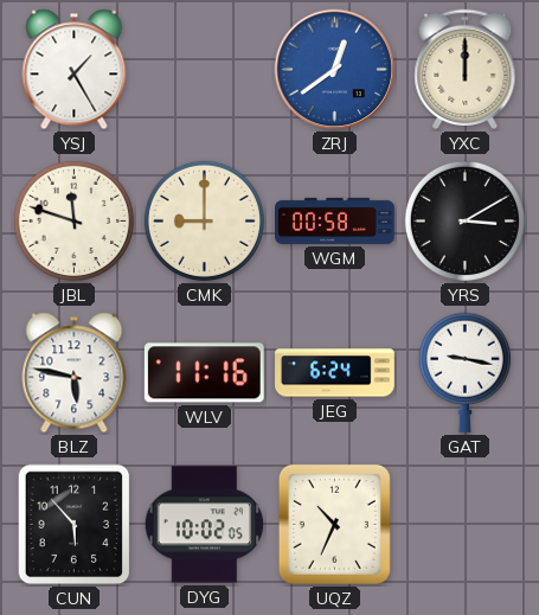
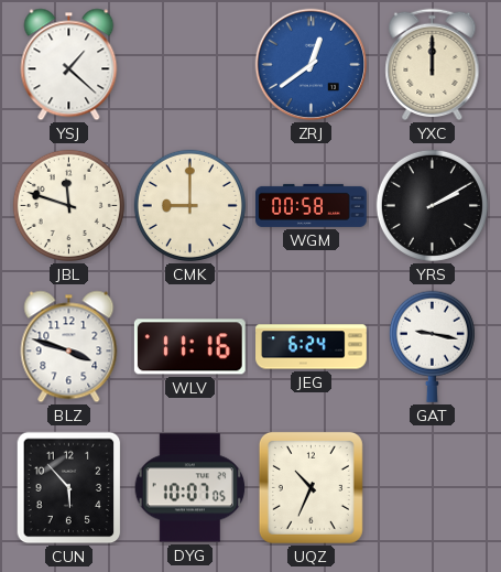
YSJ: 1:25 -> 1:22 (69, 65)
YRS: 3:10 -> 2:10 (432, 205)
BLZ: 5:47 -> 3:48 (69, 347)
DYG: 10:02 -> 10:07 (190, 488)
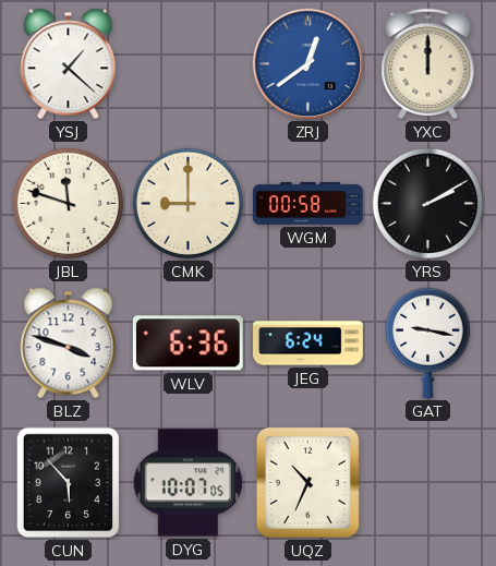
WLV: 11:16 -> 6:36 (187, 344)
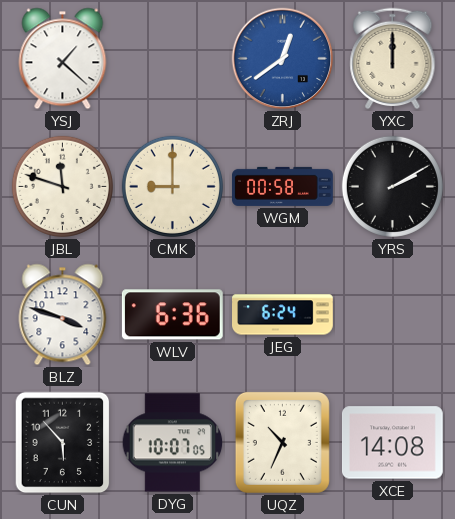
GAT: 9:17 -> none (427, 342)
XCE: none -> 14:08 (392, 443)
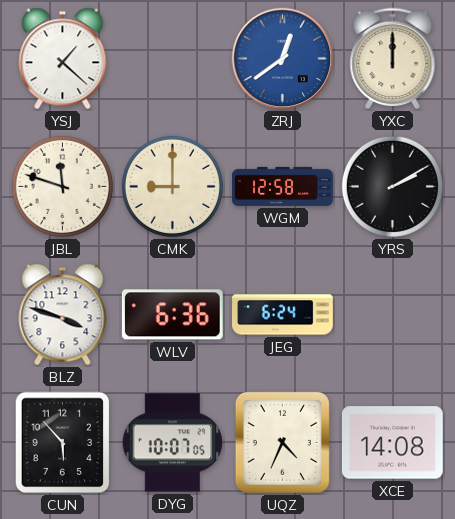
WGM: 00:58 -> 12:58 (283, 186)
UQZ: 10:34 -> 4:34 (282, 442)
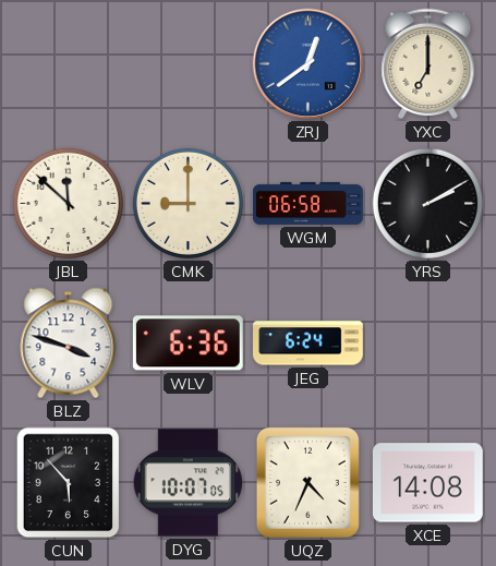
YSJ: 1:22 -> none (63, 59)
YXC: 12:00 -> 7:00 (428, 64)
JBL: 11:48 -> 11:52 (68, 203)
WGM: 12:58 -> 06:58 (309, 203)
